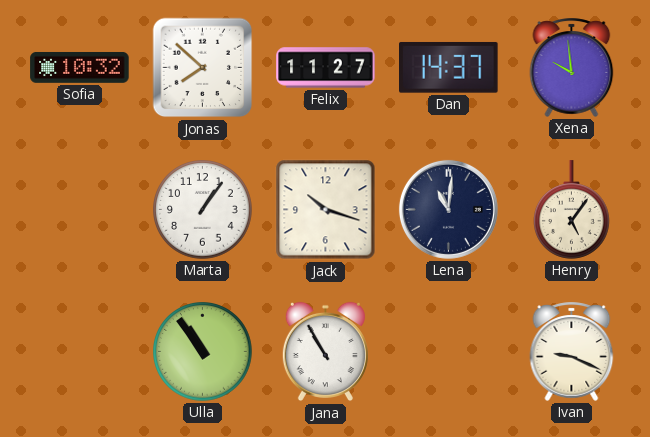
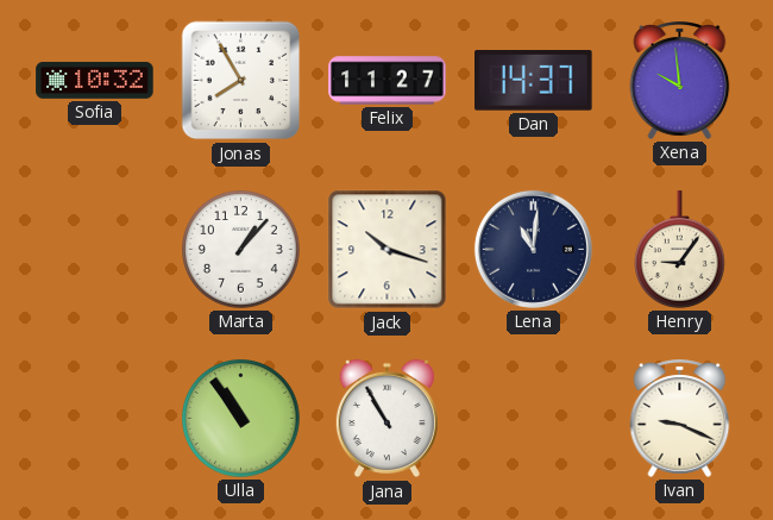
Jonas: 7:52 -> 7:55 (241, 81)
Marta: 1:06 -> 1:07 (241, 250)
Henry: 5:06 -> 9:06 (680, 250)
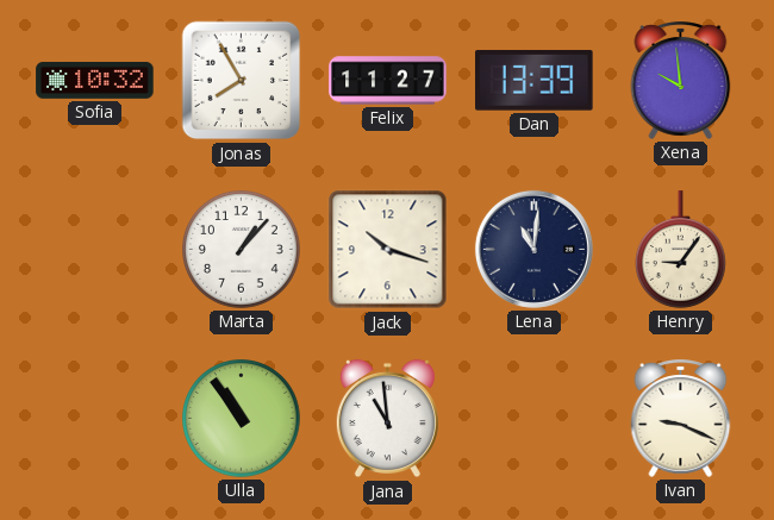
Dan: 14:37 -> 13:39 (535, 80)
Jana: 10:55 -> 10:59 (387, 419)
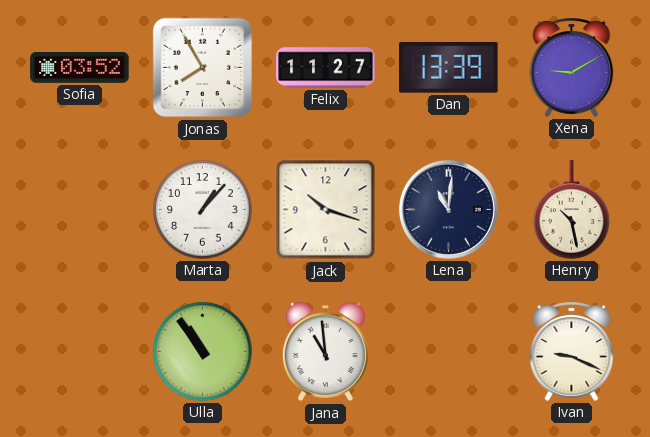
Sofia: 10:32 -> 03:52 (80, 67)
Xena: 9:59 -> 9:10 (572, 67)
Henry: 9:06 -> 10:28 (572, 210)
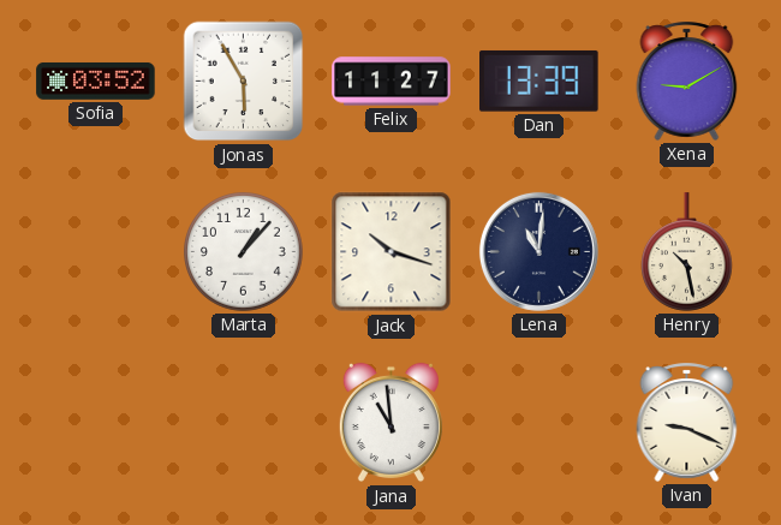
Jonas: 7:55 -> 5:55 (244, 82)
Ulla: 10:54 -> none (203, 352)
